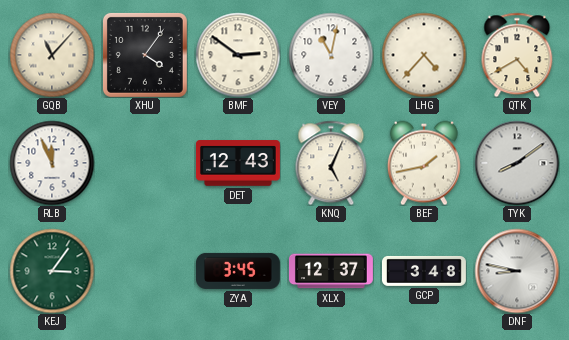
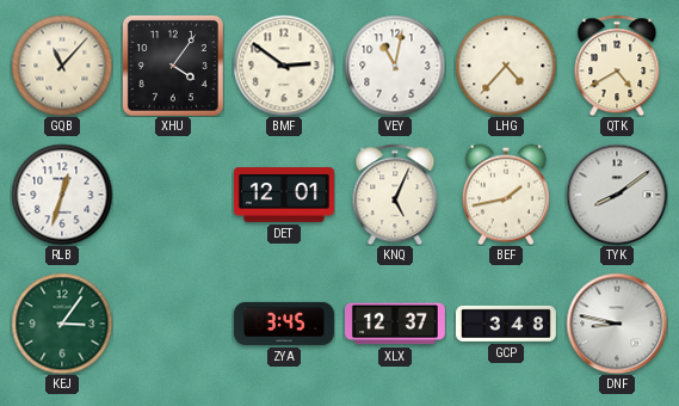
RLB: 11:56 -> 12:33 (62, 195)
DET: 12:43 -> 12:01 (284, 195)
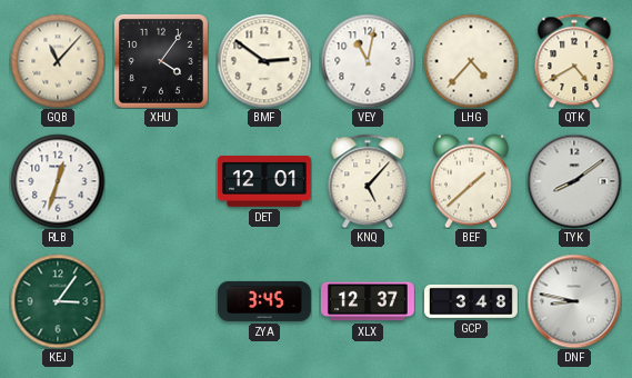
KNQ: 5:04 -> 5:07 (368, 181)
BEF: 1:43 -> 1:38 (471, 181)
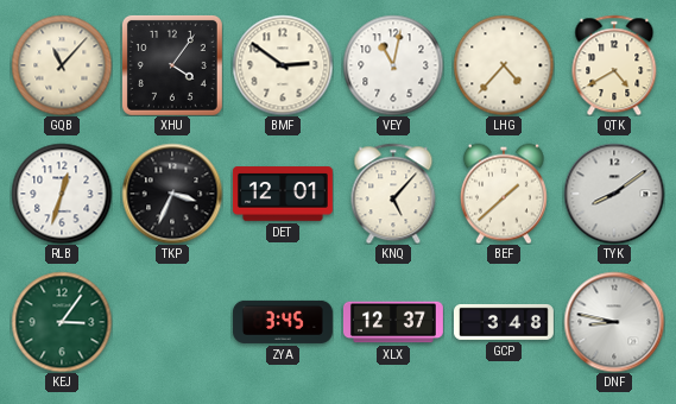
TKP: none -> 3:34 (172, 194)
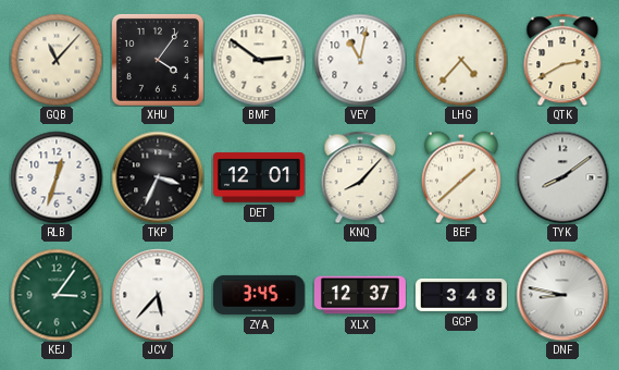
QTK: 4:40 -> 2:40 (562, 60)
KNQ: 5:07 -> 8:07 (360, 177)
JCV: none -> 5:37 (158, 295)
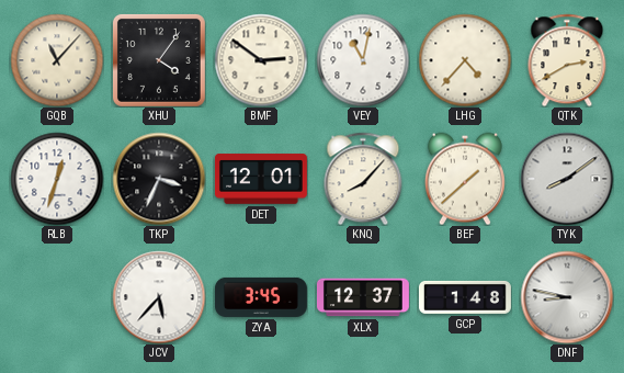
KEJ: 3:06 -> none (57, 295)
GCP: 3:48 -> 1:48 (465, 297)
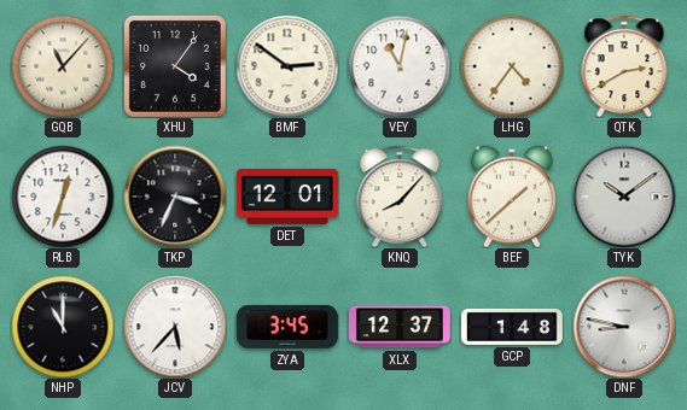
LHG: 4:37 -> 4:36 (512, 66)
TYK: 8:09 -> 10:09 (624, 197)
NHP: none -> 11:00 (63, 327)
